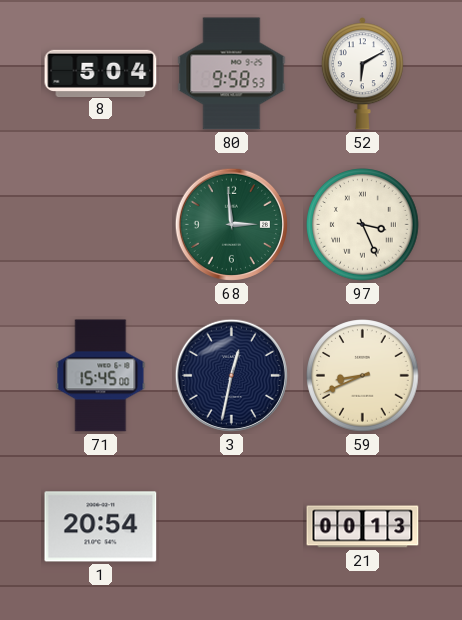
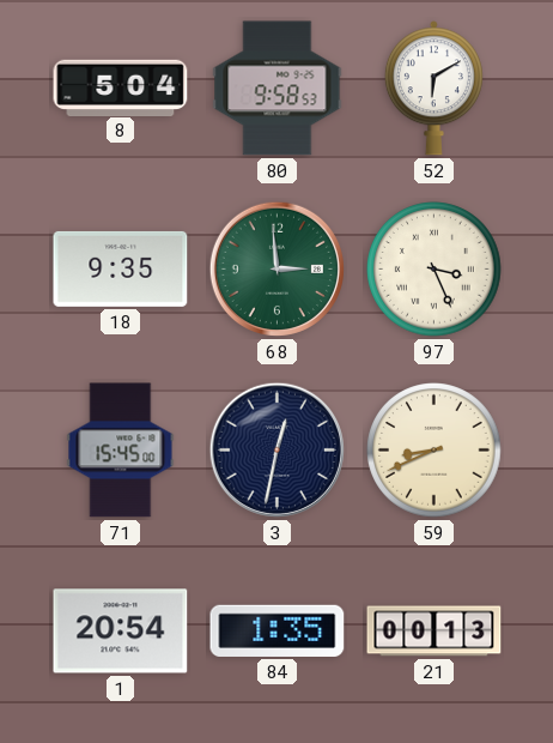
18: none -> 9:35 (121, 268)
84: none -> 1:35 (278, 630)
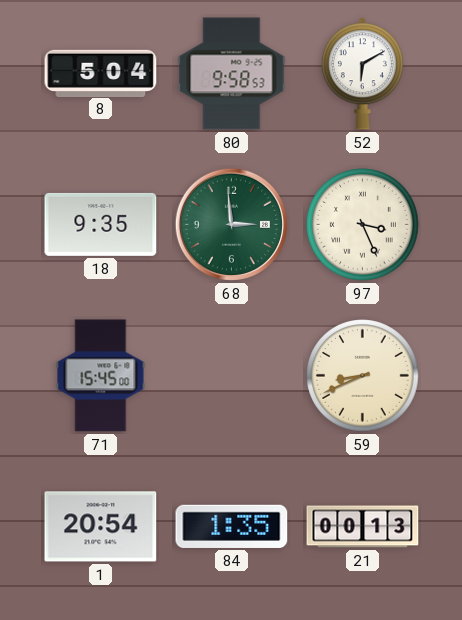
3: 12:32 -> none (276, 449)
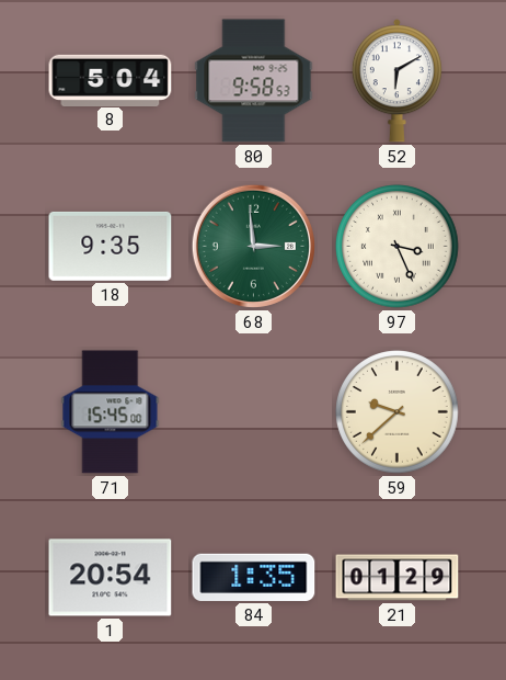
59: 8:41 -> 9:38 (398, 412)
21: 00:13 -> 01:29 (398, 578)
